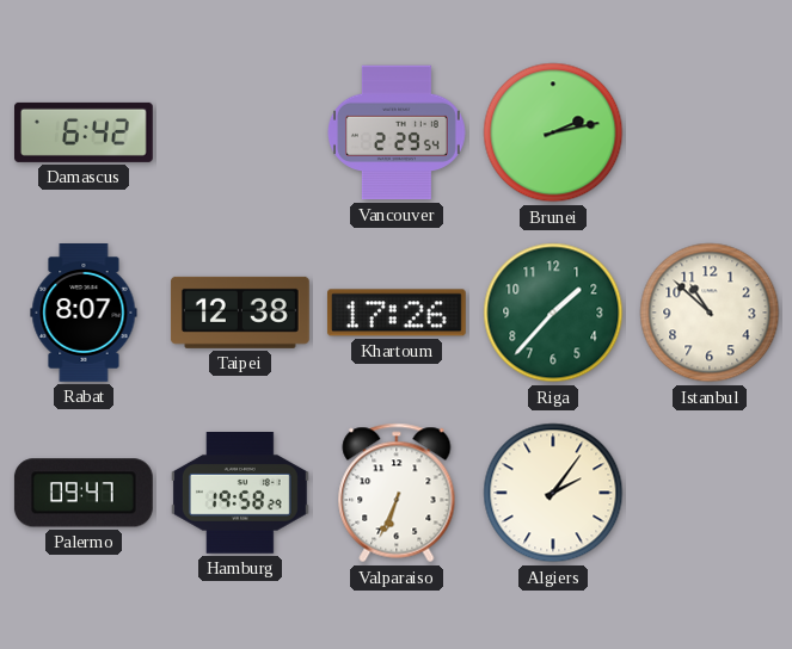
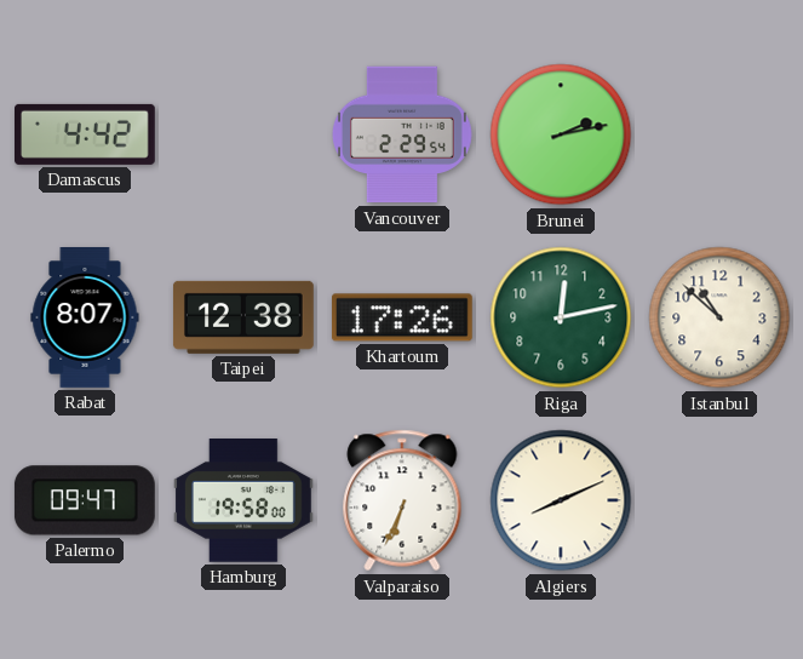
Damascus: 6:42 -> 4:42 (86, 134)
Riga: 1:37 -> 12:13 (561, 317)
Hamburg: 19:58:29 -> 19:58:00 (243, 502)
Algiers: 2:06 -> 8:11 (561, 500)
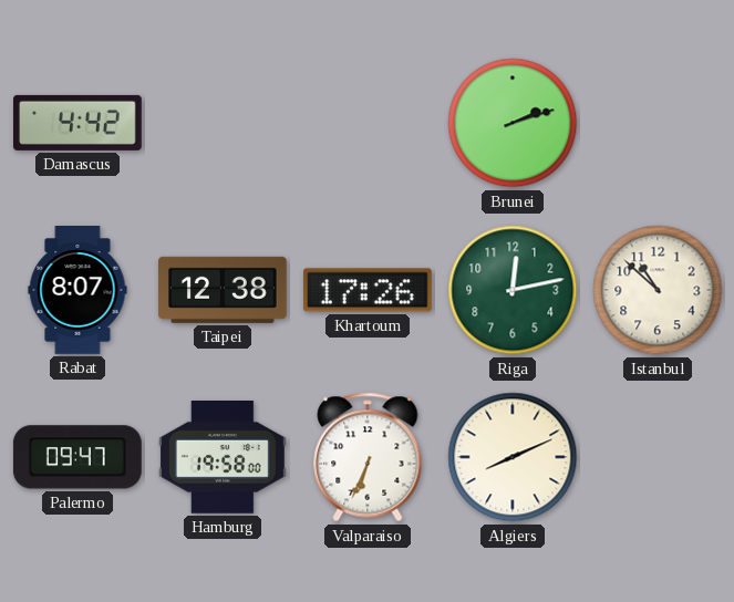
Vancouver: 2:29 -> none (402, 134)
Brunei: 2:13 -> 2:12 (513, 123)
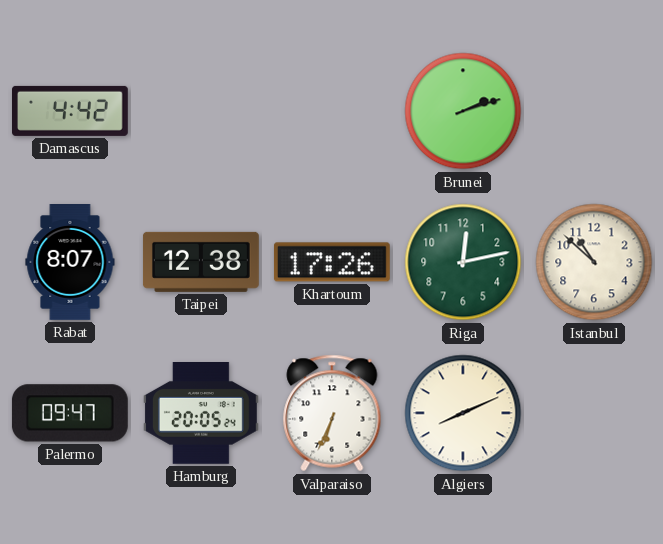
Hamburg: 19:58 -> 20:05 (201, 414)
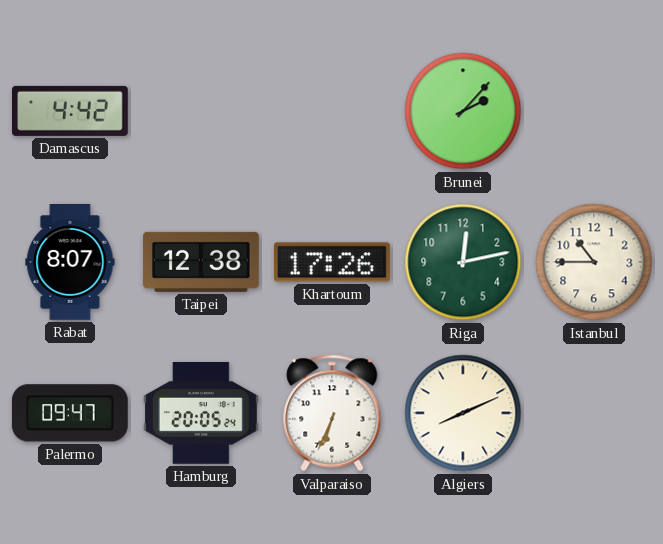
Brunei: 2:12 -> 2:07 (463, 111)
Istanbul: 10:52 -> 10:45 (594, 262)
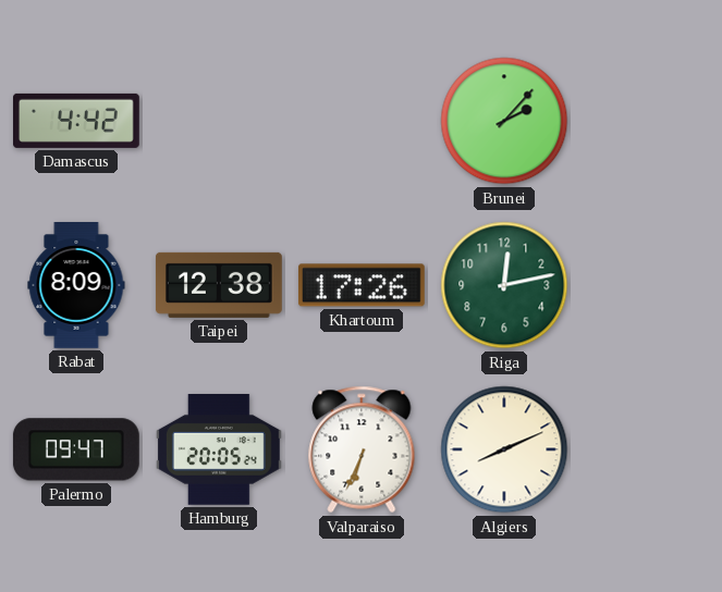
Rabat: 8:07 -> 8:09 (76, 286)
Istanbul: 10:45 -> none (594, 262)
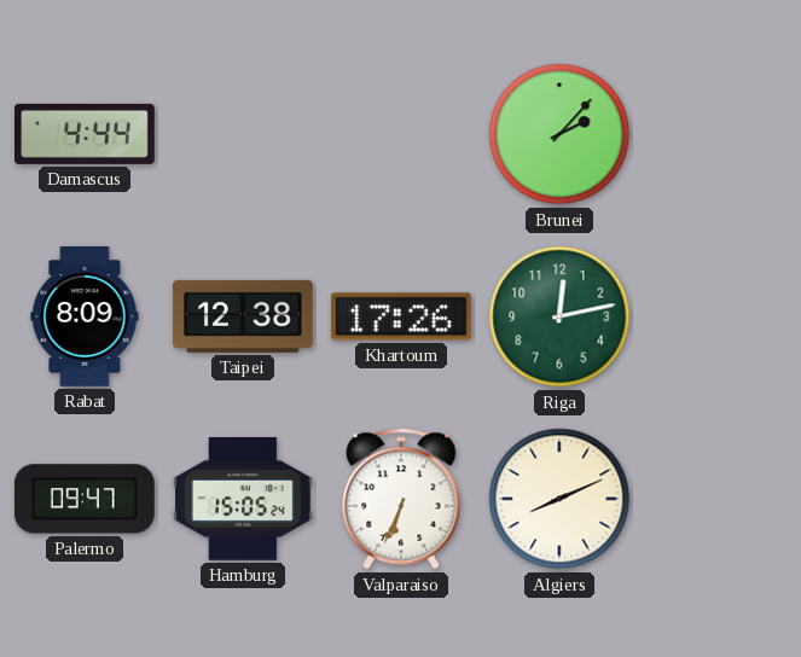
Damascus: 4:42 -> 4:44 (86, 134)
Hamburg: 20:05 -> 15:05 (243, 500)
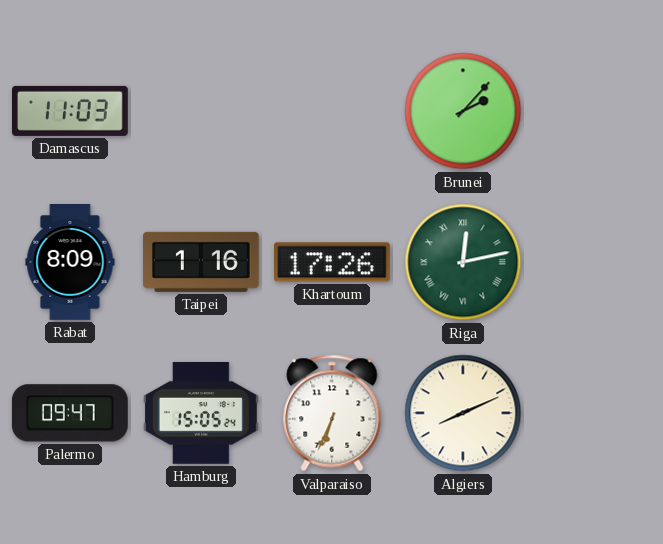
Damascus: 4:44 -> 11:03 (71, 111)
Taipei: 12:38 -> 1:16 (201, 262)
Riga numerals: Arabic -> Roman (463, 262)
